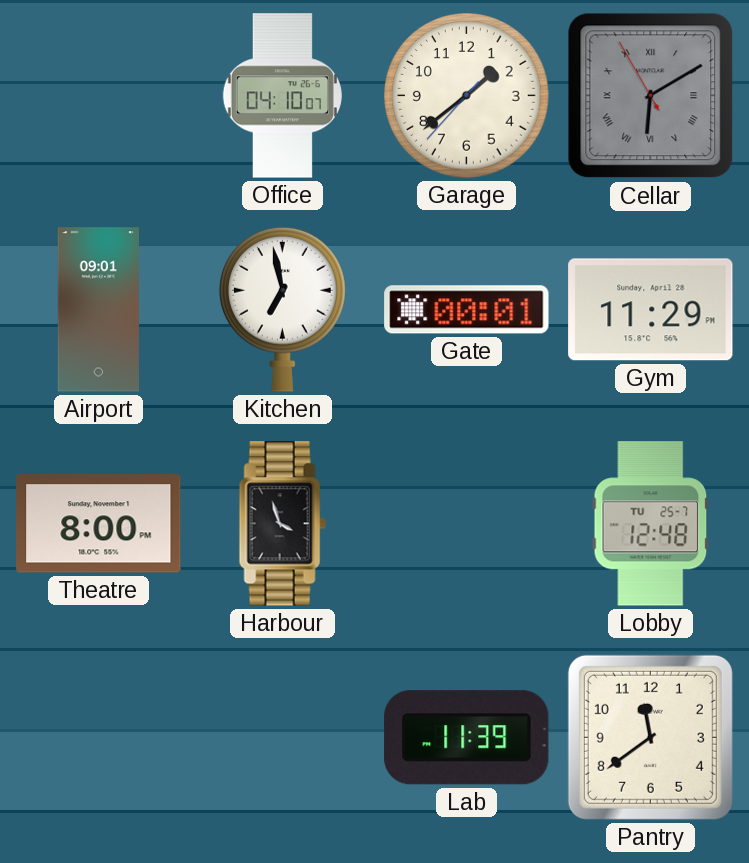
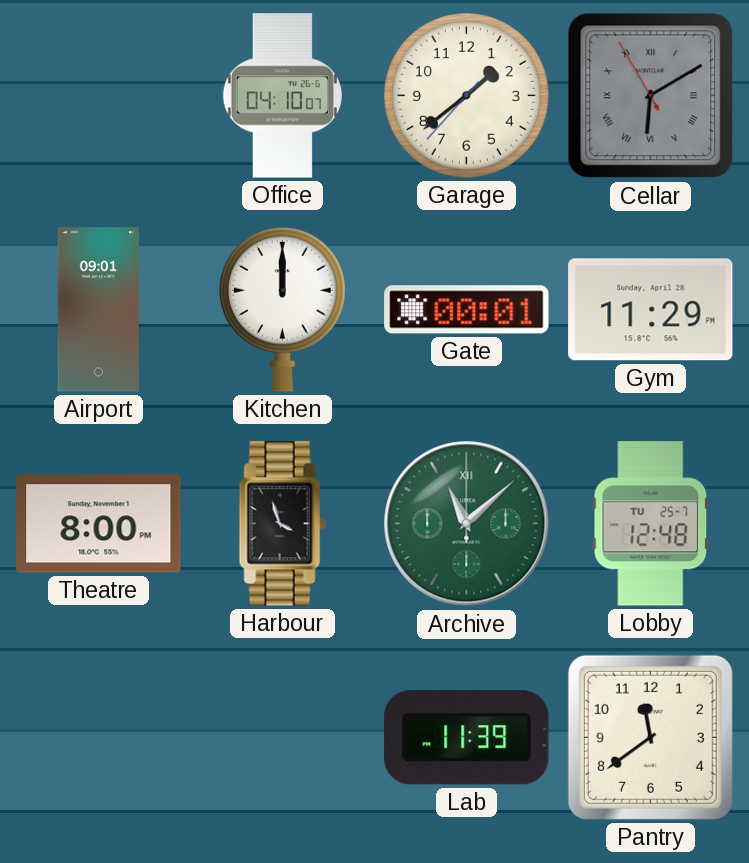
Kitchen: 6:58 -> 12:00 (282, 309)
Archive: none -> 11:08 (467, 524)
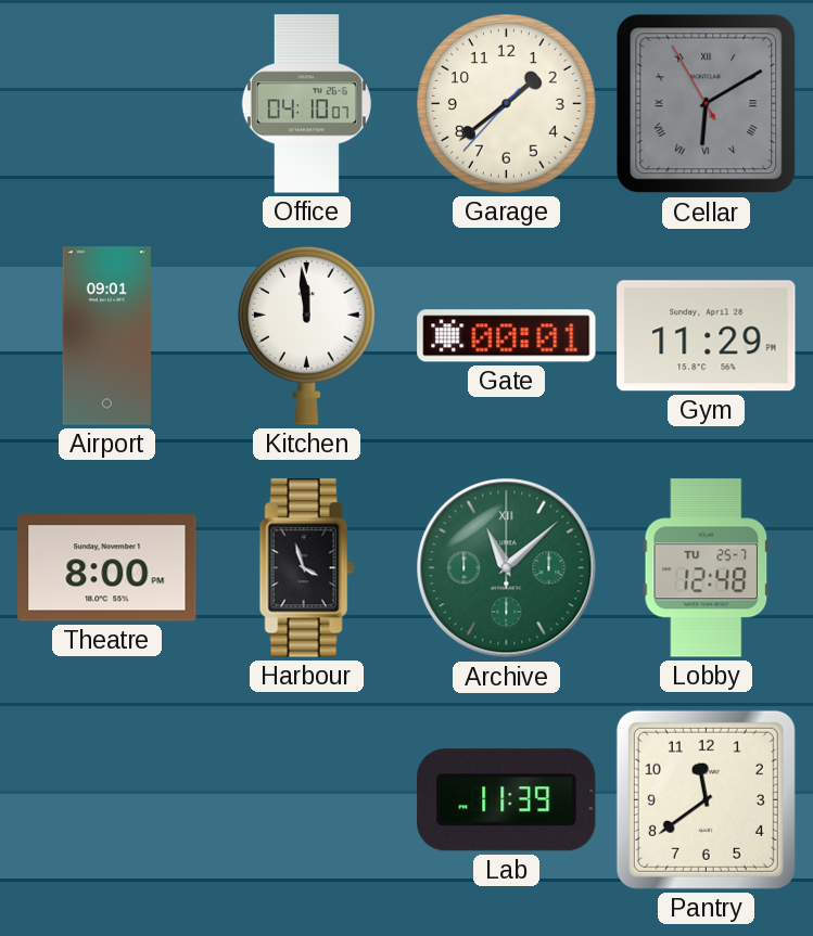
Kitchen: 12:00 -> 11:59 (306, 335)
